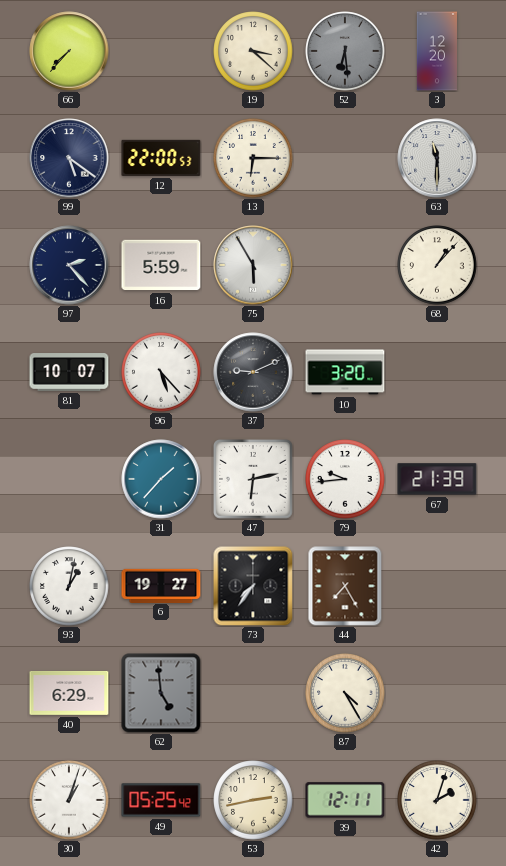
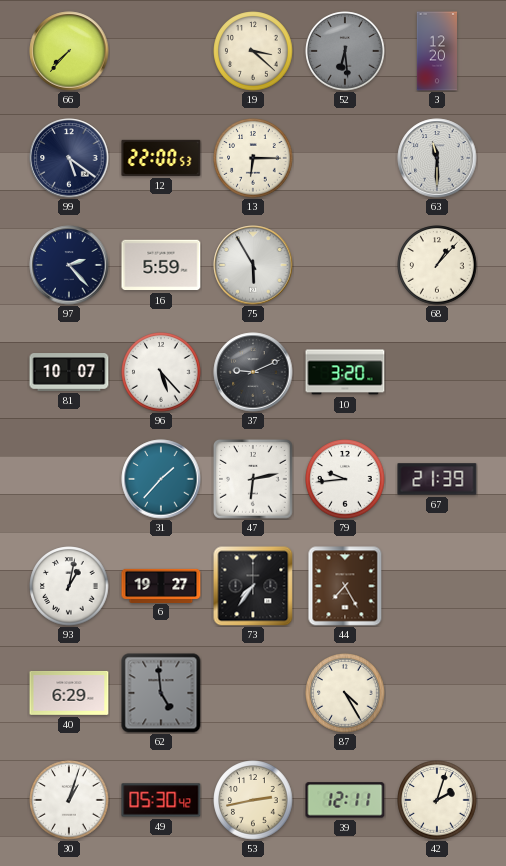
49: 05:25 -> 05:30 (161, 800)
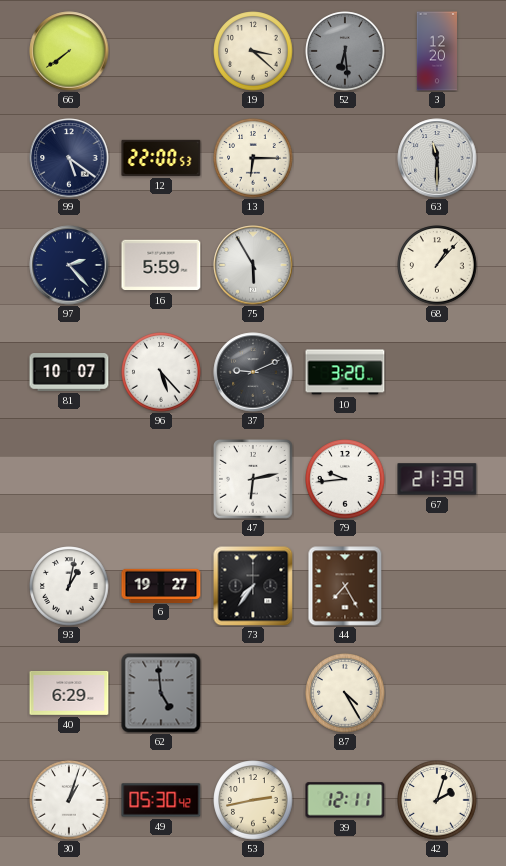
66: 7:37 -> 7:39 (69, 51)
31: 1:37 -> none (161, 479)
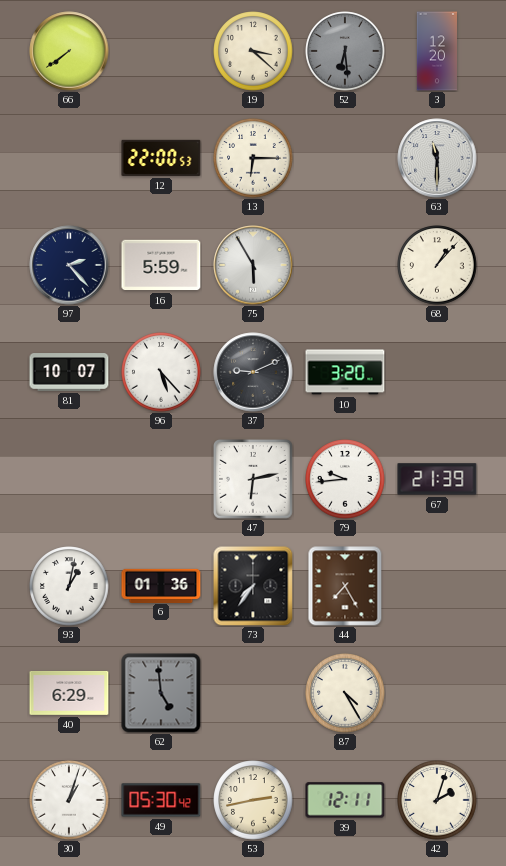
99: 5:21 -> none (69, 158)
6: 19:27 -> 01:36 (161, 585)
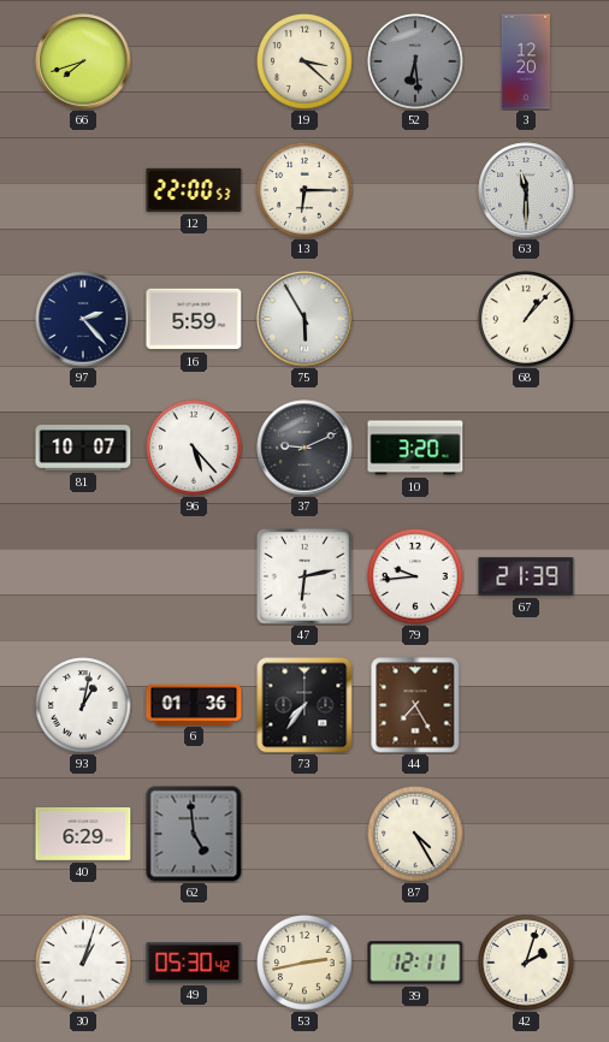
66: 7:39 -> 7:42 (83, 61)
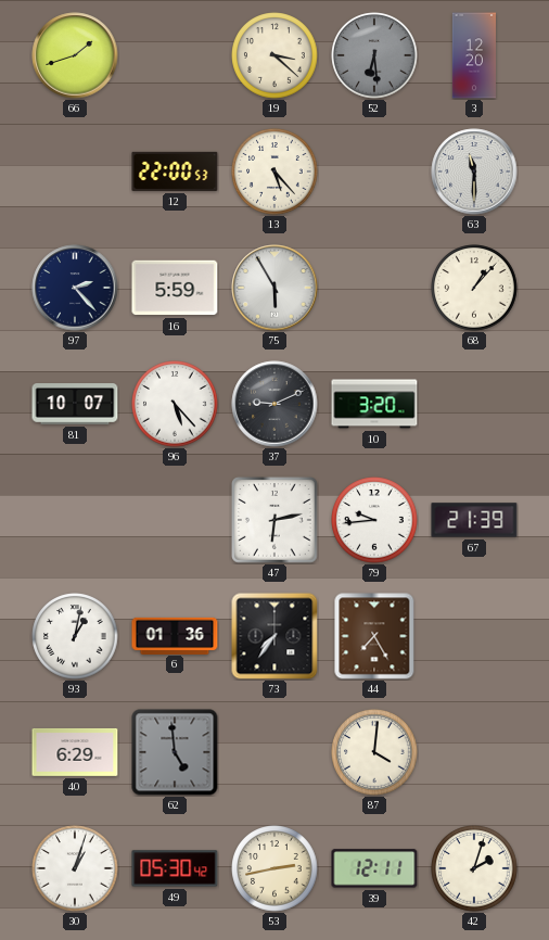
66: 7:42 -> 1:42 (75, 55)
13: 6:15 -> 5:23 (274, 172)
87: 4:25 -> 4:01 (374, 752)
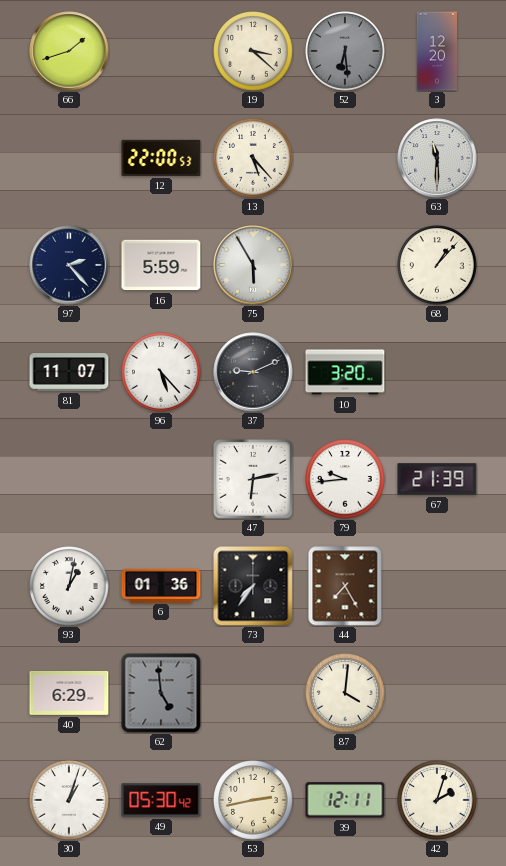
81: 10:07 -> 11:07 (69, 372)
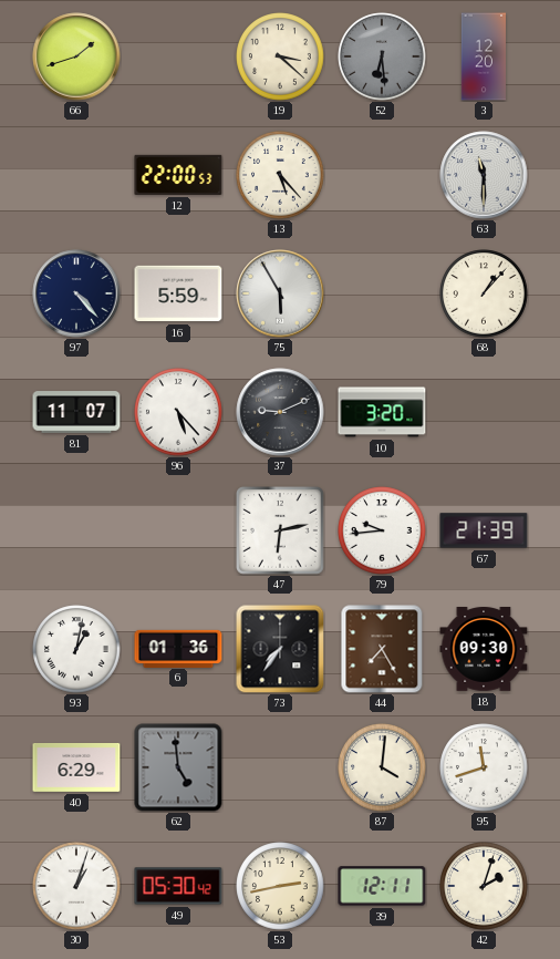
97: 2:23 -> 4:23 (76, 293)
18: none -> 09:30 (484, 650)
95: none -> 11:42 (484, 767)
